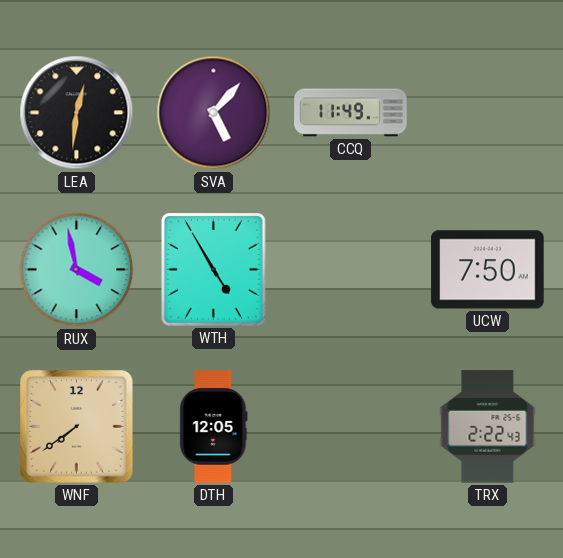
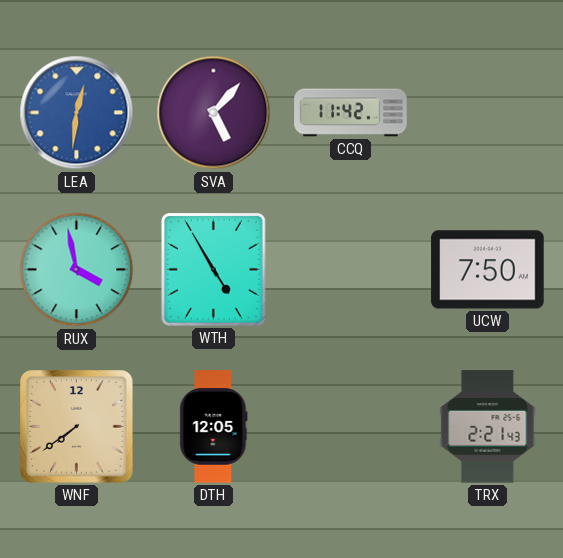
LEA dial: black -> blue (77, 113)
CCQ: 11:49 -> 11:42 (351, 113)
TRX: 2:22 -> 2:21 (488, 427)
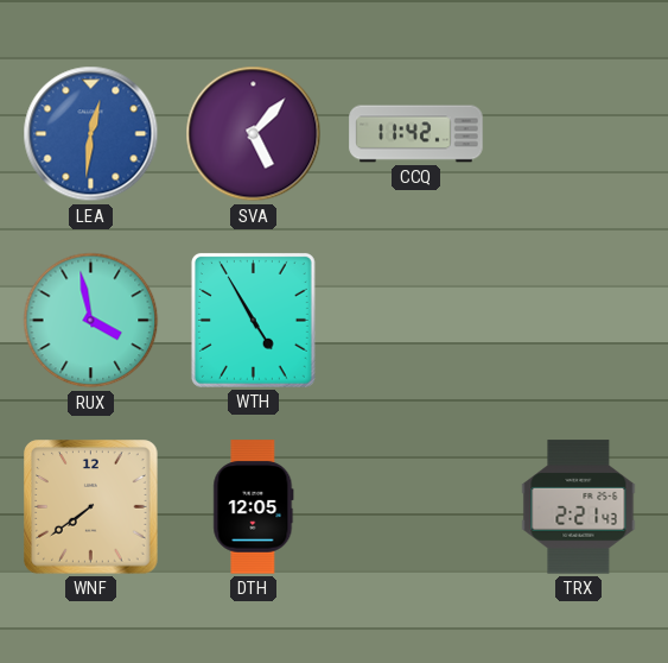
UCW: 7:50 -> none (488, 270)
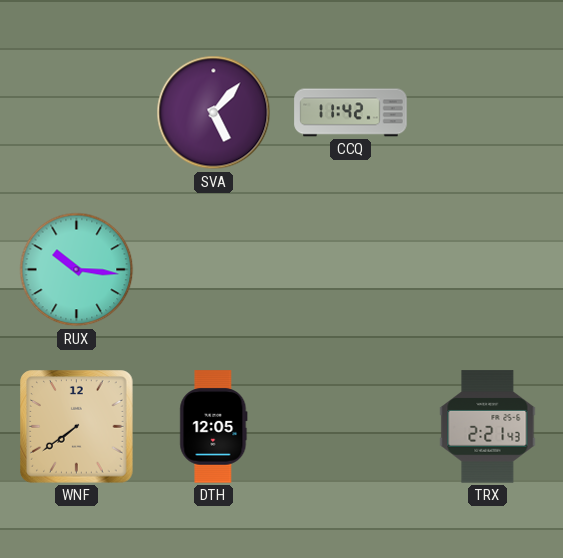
LEA: 12:31 -> none (91, 134)
RUX: 3:58 -> 10:16 (77, 270)
WTH: 4:55 -> none (253, 320)
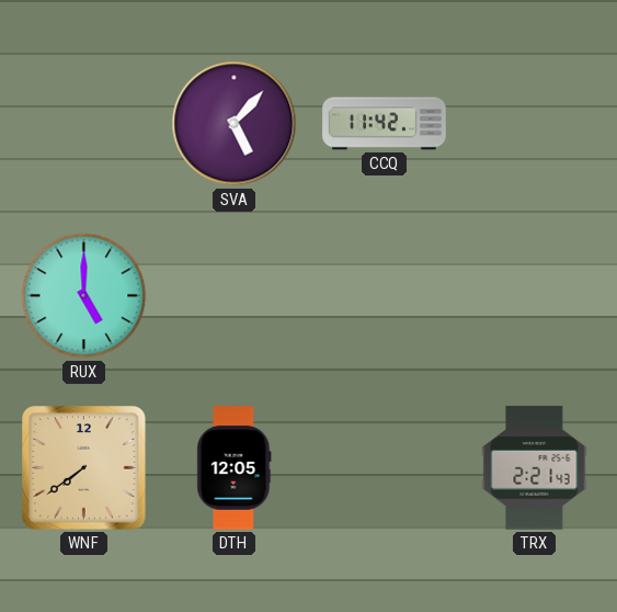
RUX: 10:16 -> 5:00 (84, 296)
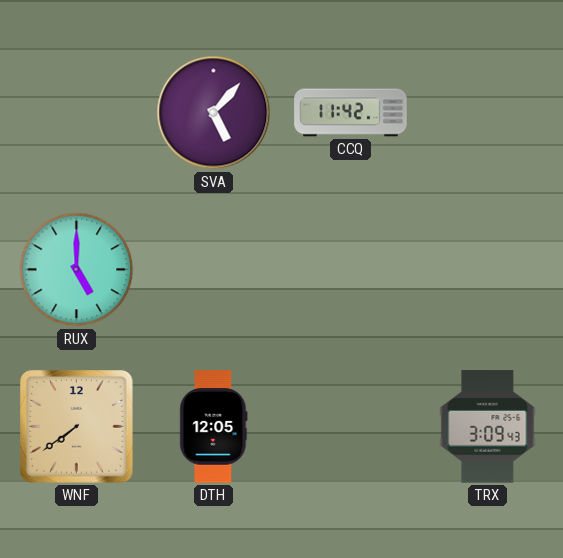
TRX: 2:21 -> 3:09 (488, 427)
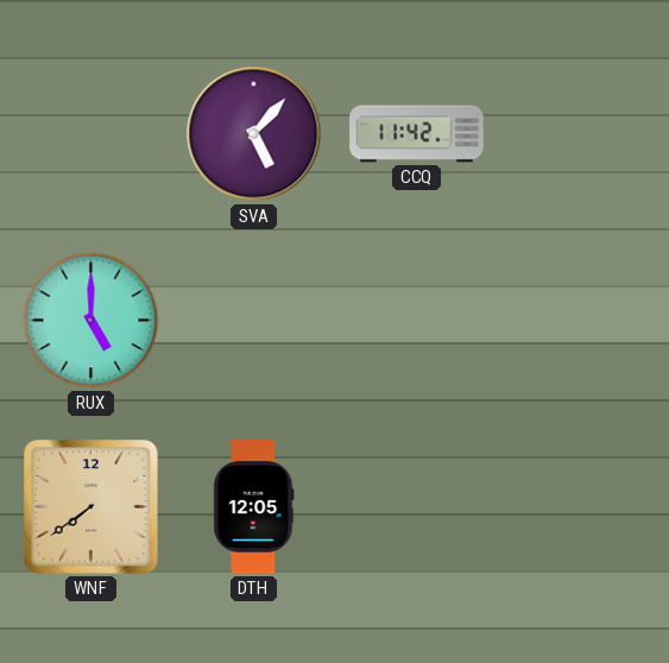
TRX: 3:09 -> none (488, 427)
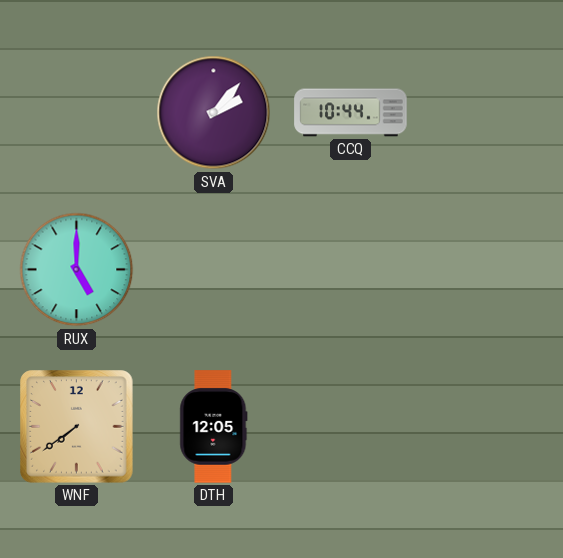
SVA: 5:07 -> 2:07 (214, 113)
CCQ: 11:42 -> 10:44 (351, 113)
